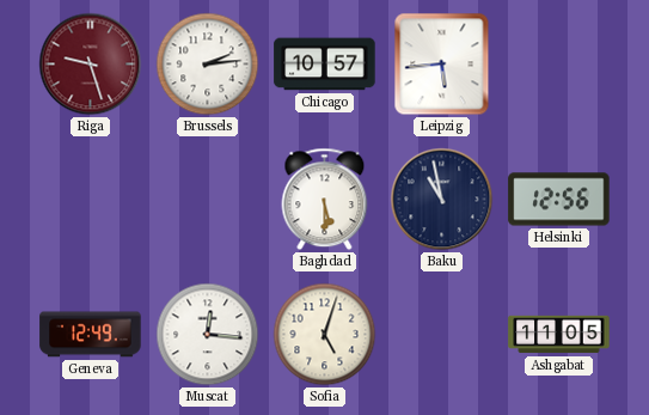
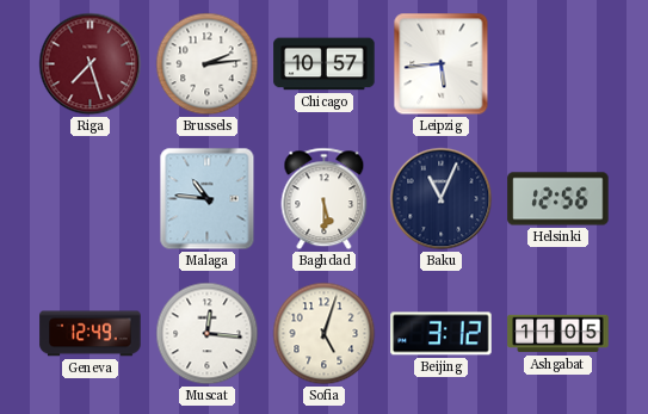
Riga: 9:27 -> 7:27 (91, 64)
Malaga: none -> 10:46 (208, 199)
Baku: 10:58 -> 11:04 (442, 199)
Beijing: none -> 3:12 (442, 334)
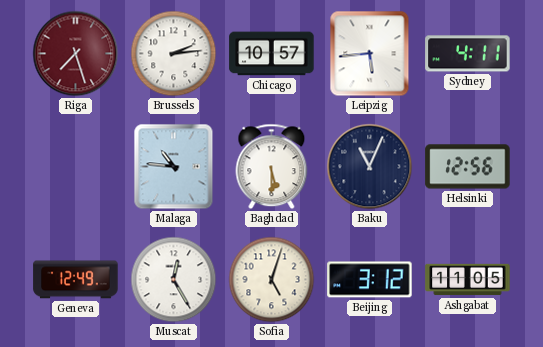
Sydney: none -> 4:11 (468, 54)
Muscat: 12:16 -> 12:25 (174, 280)
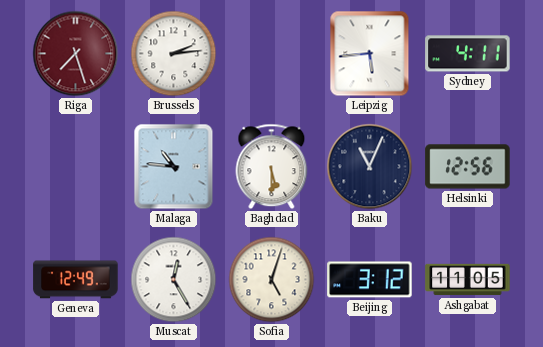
Chicago: 10:57 -> none (272, 54)
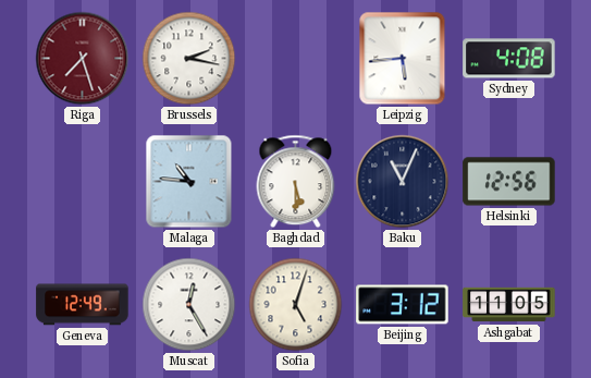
Brussels: 2:14 -> 2:17 (189, 59)
Sydney: 4:11 -> 4:08 (509, 59)
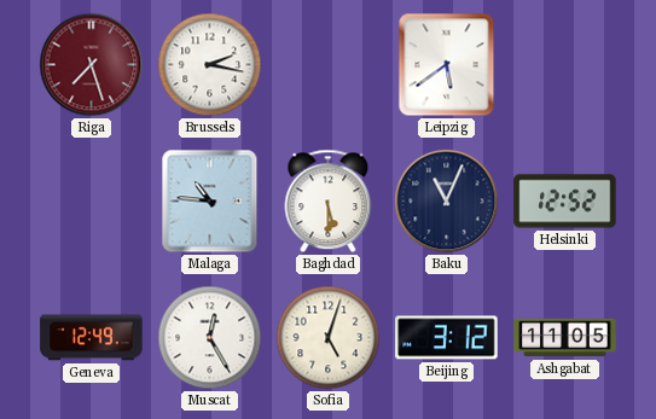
Leipzig: 5:44 -> 5:39 (447, 65)
Sydney: 4:08 -> none (509, 59)
Helsinki: 12:56 -> 12:52 (565, 202)
